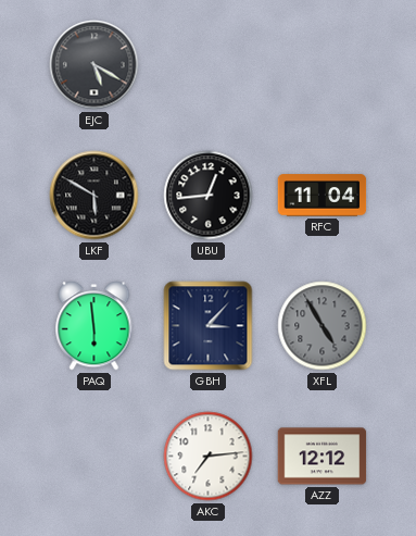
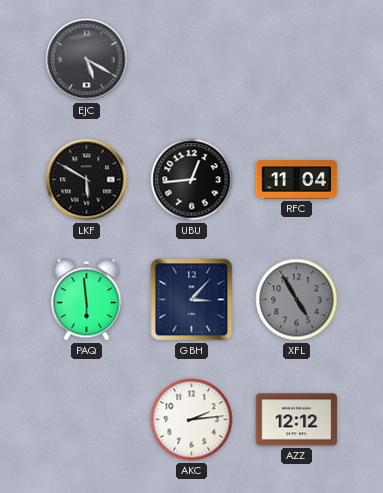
AKC: 7:14 -> 2:14 (192, 420)
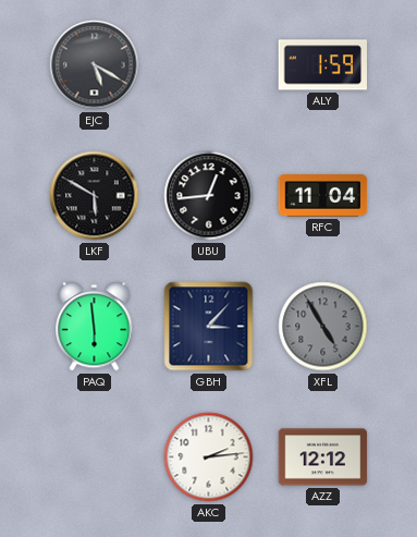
ALY: none -> 1:59 (323, 65)
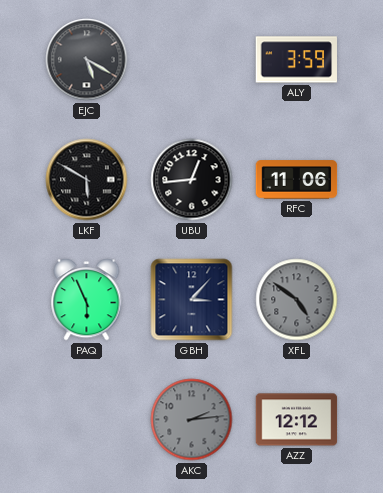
ALY: 1:59 -> 3:59 (297, 60)
RFC: 11:04 -> 11:06 (297, 180)
PAQ: 5:59 -> 5:56 (87, 300)
XFL: 4:55 -> 4:51 (297, 300)
AKC dial: white -> grey (192, 420)
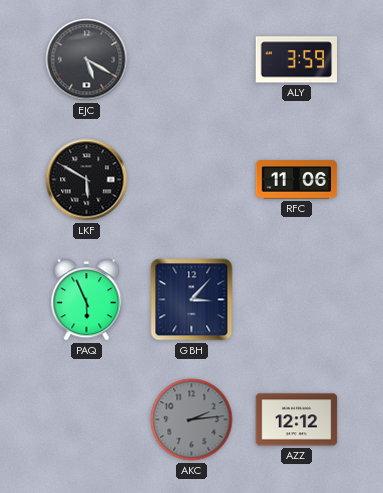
UBU: 12:44 -> none (192, 180)
XFL: 4:51 -> none (297, 300)
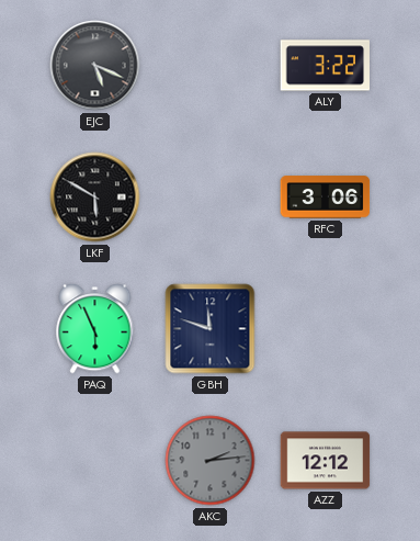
EJC: 5:20 -> 5:19 (95, 66)
ALY: 3:59 -> 3:22 (326, 66)
RFC: 11:06 -> 3:06 (326, 198)
GBH: 3:07 -> 11:48 (211, 329)
